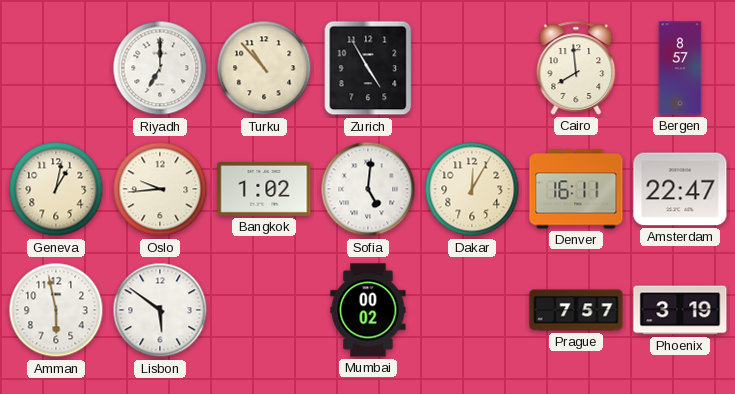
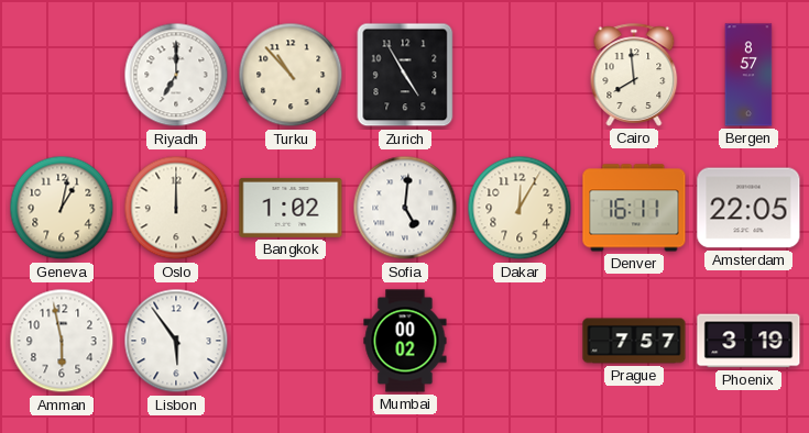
Oslo: 9:44 -> 12:00 (176, 208)
Amsterdam: 22:47 -> 22:05 (748, 208)
Lisbon: 5:51 -> 5:54 (176, 341)
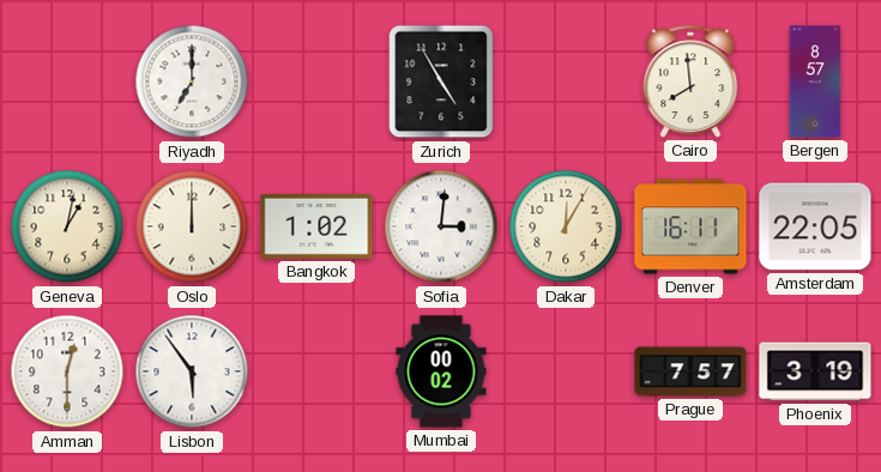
Turku: 10:53 -> none (291, 75)
Sofia: 5:01 -> 3:01 (441, 226)
Amman: 5:58 -> 12:30 (67, 371)
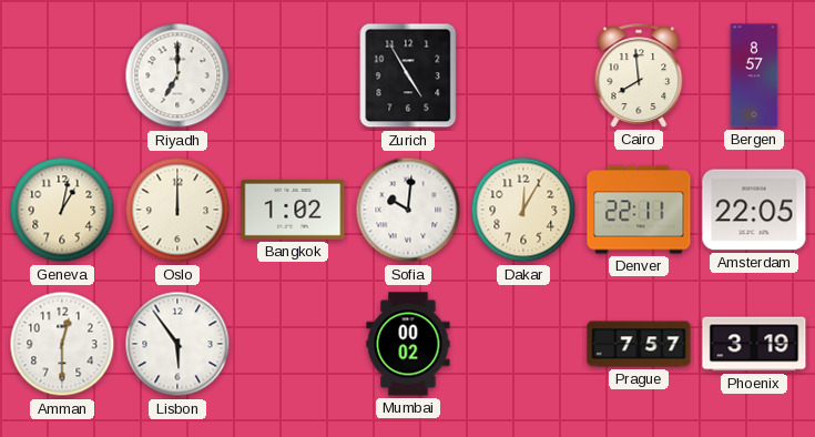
Sofia: 3:01 -> 10:01 (408, 210)
Denver: 16:11 -> 22:11 (639, 210)
